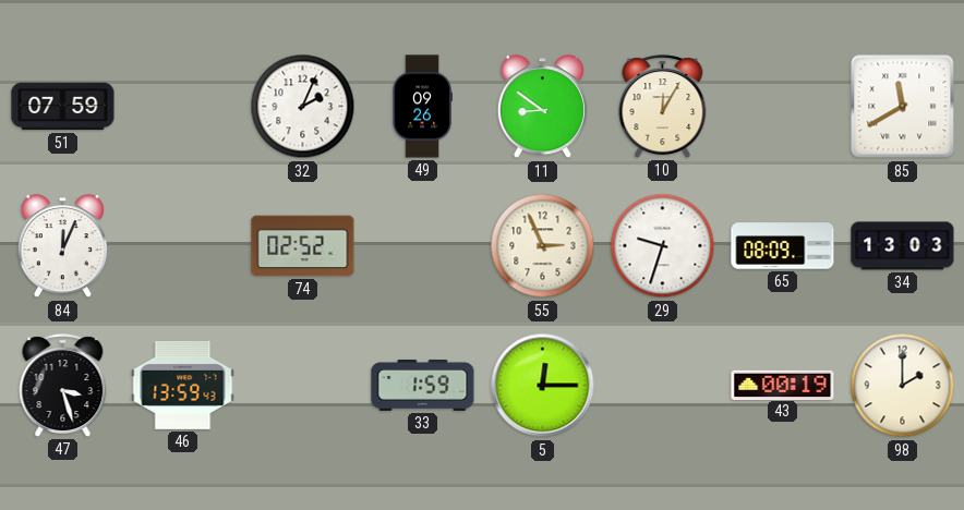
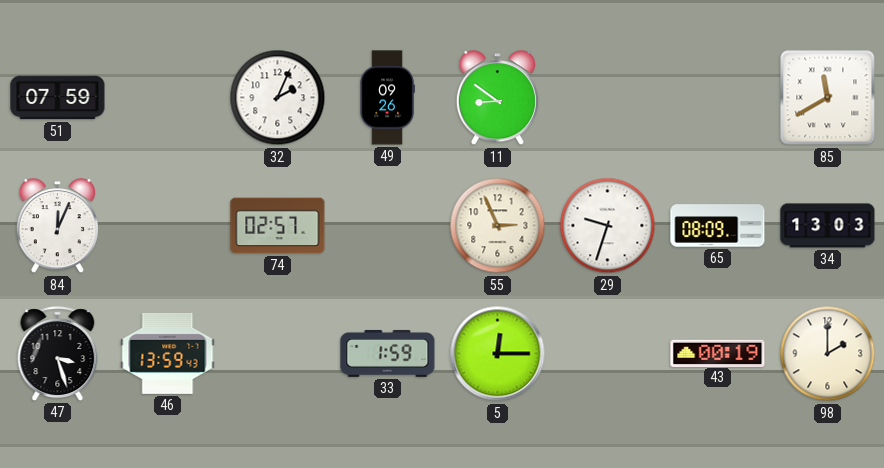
10: 12:05 -> none (663, 107)
74: 02:52 -> 02:57 (278, 226)
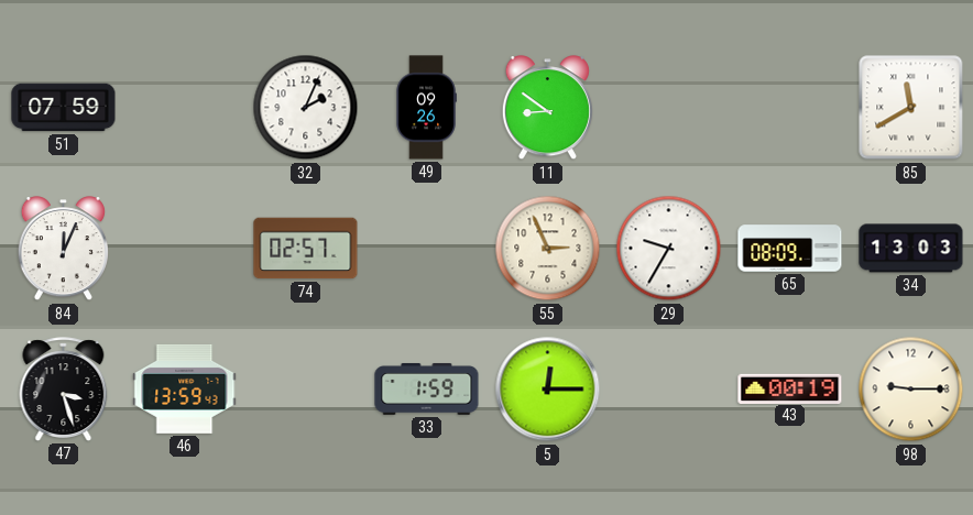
29: 9:33 -> 9:35 (669, 249)
98: 2:00 -> 9:15 (911, 390)
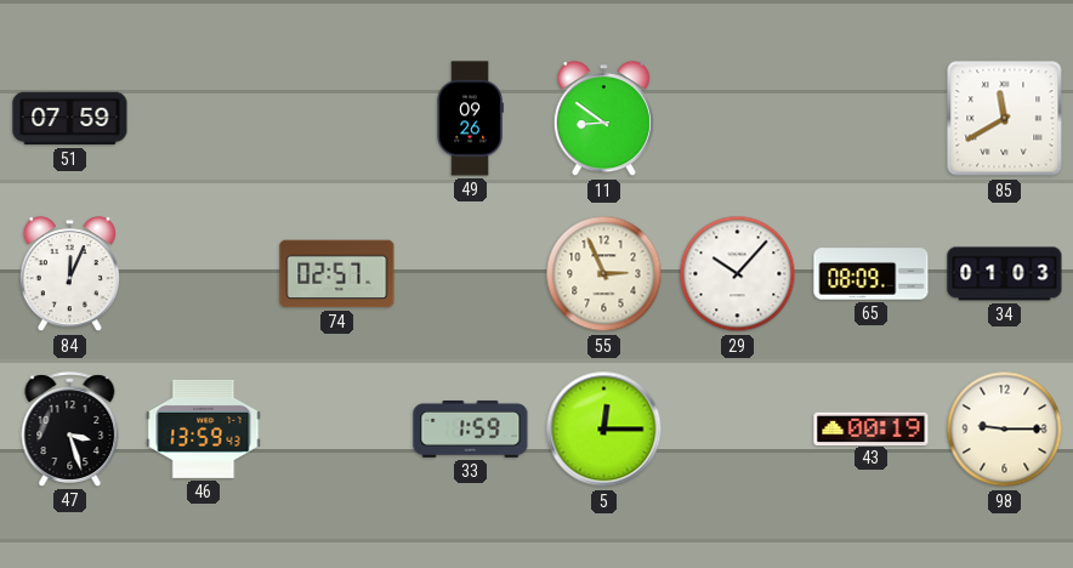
32: 2:04 -> none (306, 108)
29: 9:35 -> 10:07 (738, 274)
34: 13:03 -> 01:03 (1005, 274)
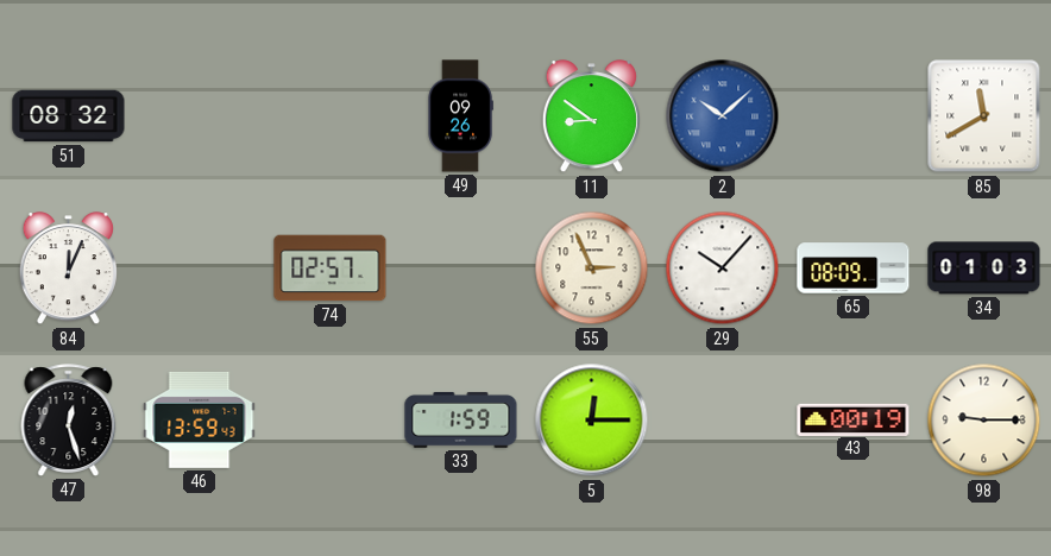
51: 07:59 -> 08:32 (69, 116)
2: none -> 10:08 (723, 116)
47: 3:27 -> 12:27 (69, 421)
